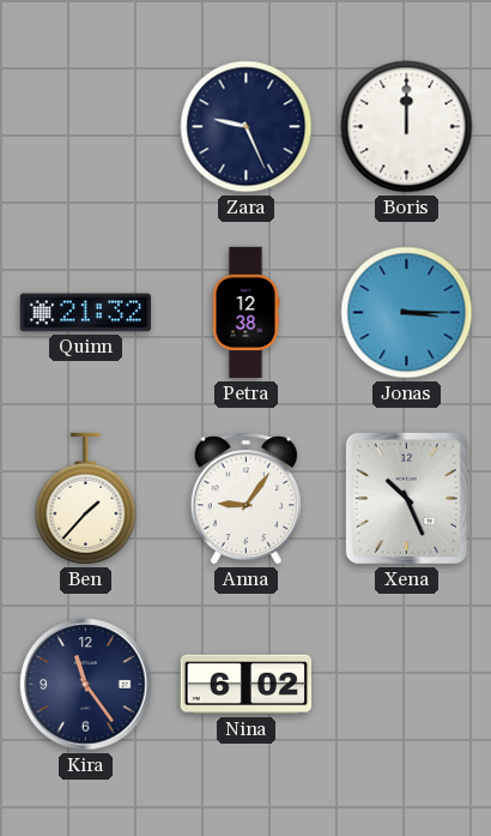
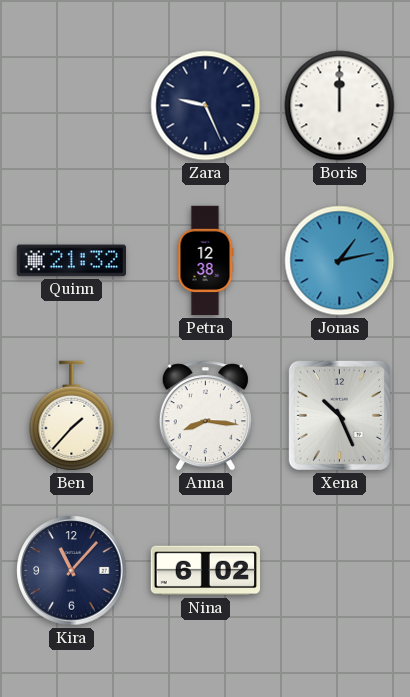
Jonas: 3:15 -> 1:13 (340, 261)
Anna: 9:06 -> 8:16 (205, 416)
Kira: 11:24 -> 11:07 (72, 571)
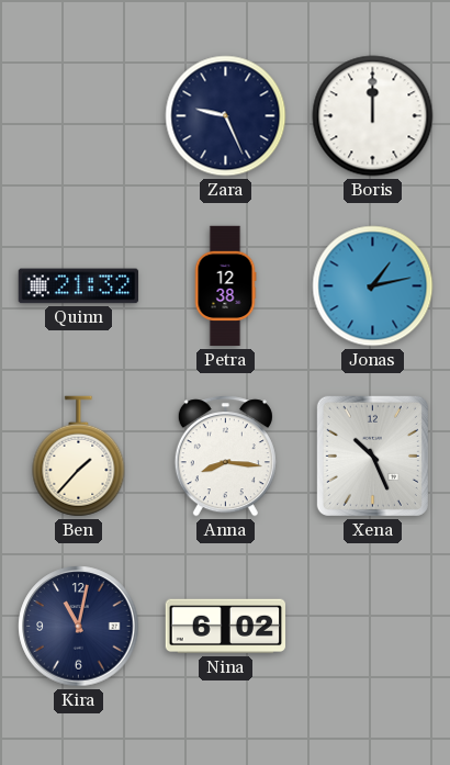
Kira: 11:07 -> 11:02 (79, 627)
